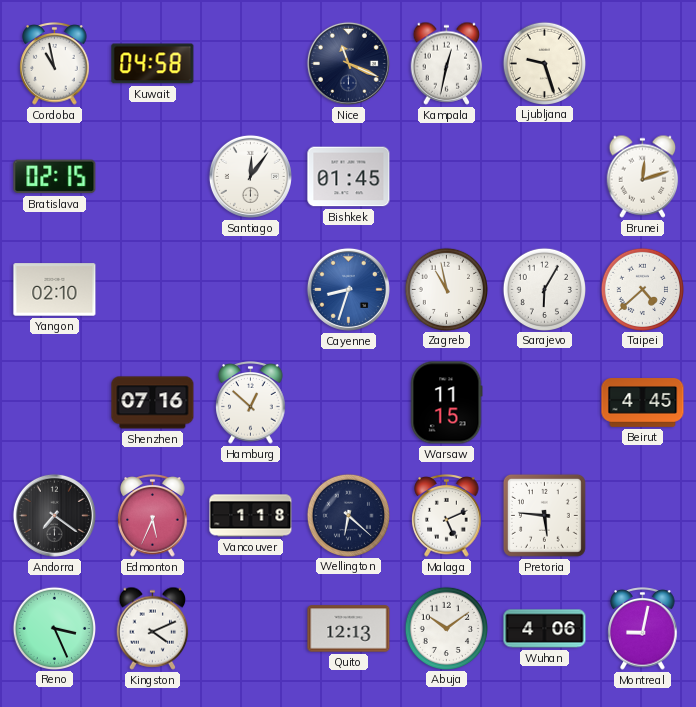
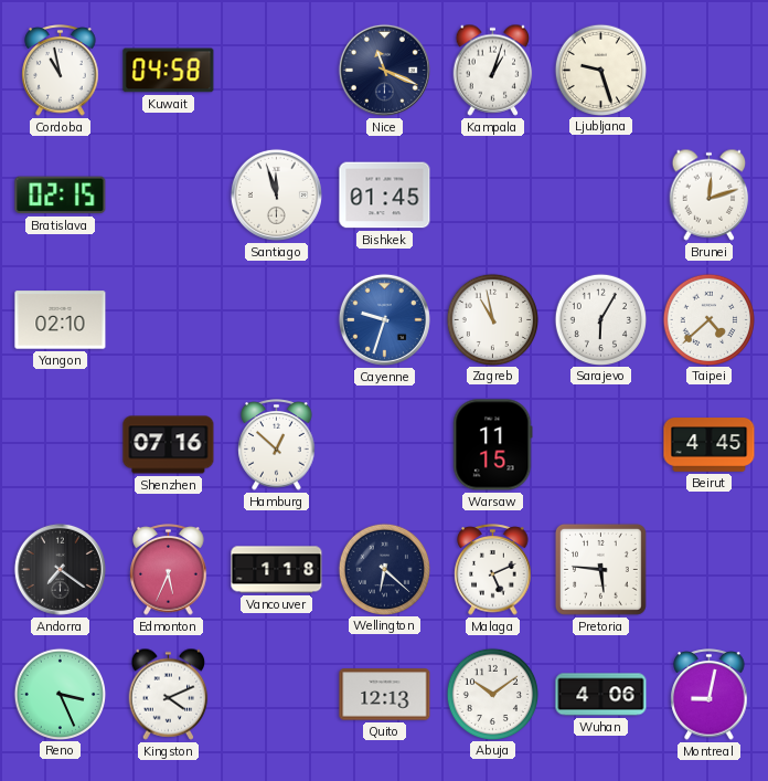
Kampala: 12:32 -> 1:03 (493, 70)
Santiago: 12:06 -> 11:57 (276, 194)
Cayenne: 8:33 -> 9:33 (384, 319)
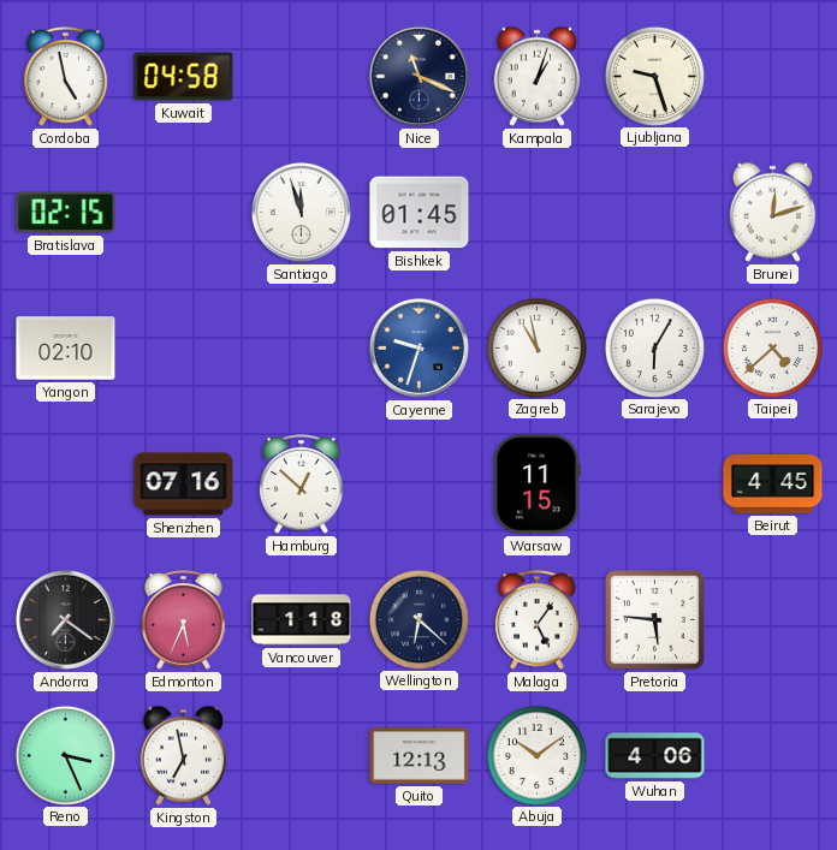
Cordoba: 10:58 -> 4:58 (66, 77)
Malaga: 5:11 -> 5:06 (538, 620)
Kingston: 4:11 -> 6:58 (184, 755)
Montreal: 9:02 -> none (710, 695)
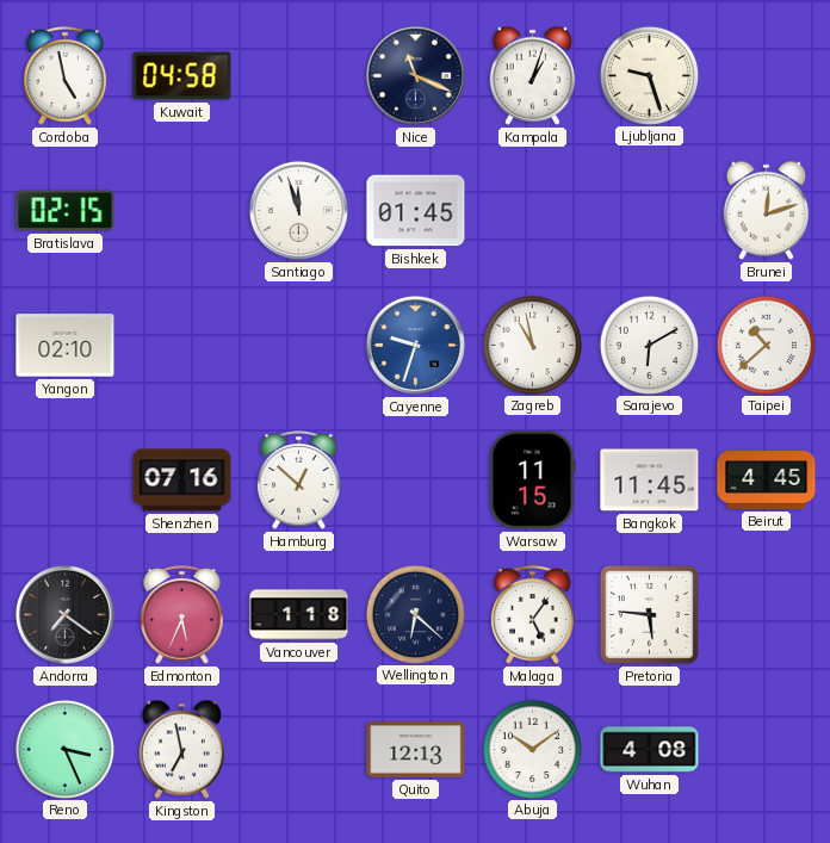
Sarajevo: 6:05 -> 6:10 (649, 345)
Taipei: 4:38 -> 10:38 (766, 345)
Bangkok: none -> 11:45 (650, 481)
Wuhan: 4:06 -> 4:08 (650, 750)
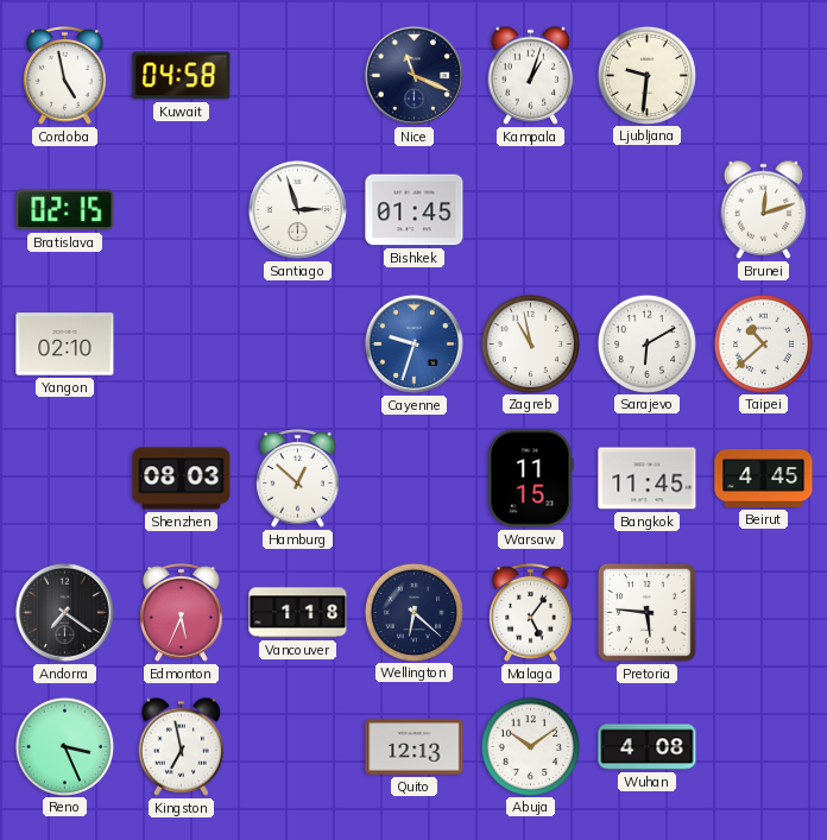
Ljubljana: 9:27 -> 9:31 (646, 75)
Santiago: 11:57 -> 2:57 (297, 209)
Shenzhen: 07:16 -> 08:03 (182, 479)
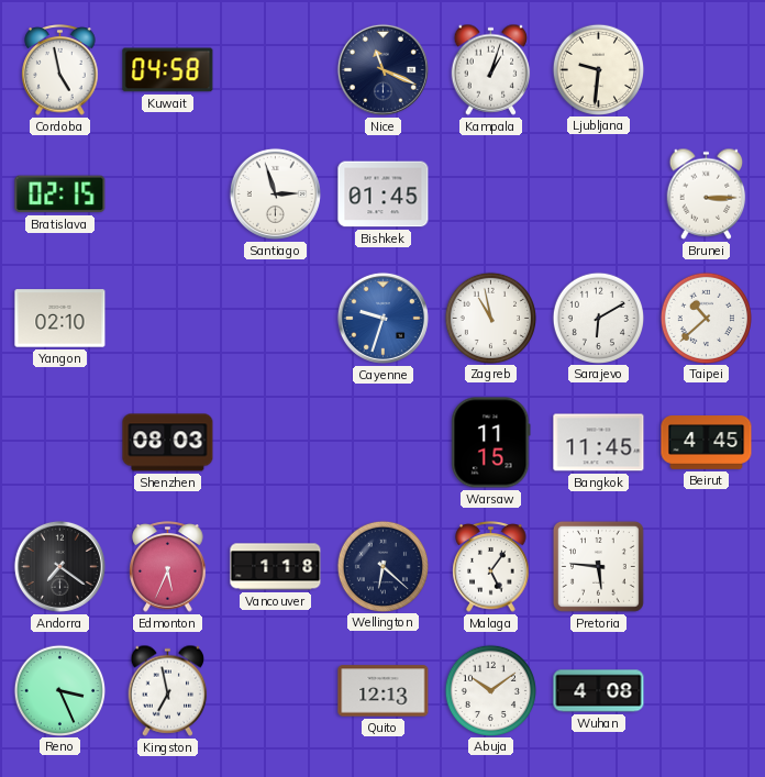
Brunei: 12:12 -> 3:15 (707, 193)
Hamburg: 12:52 -> none (298, 479)
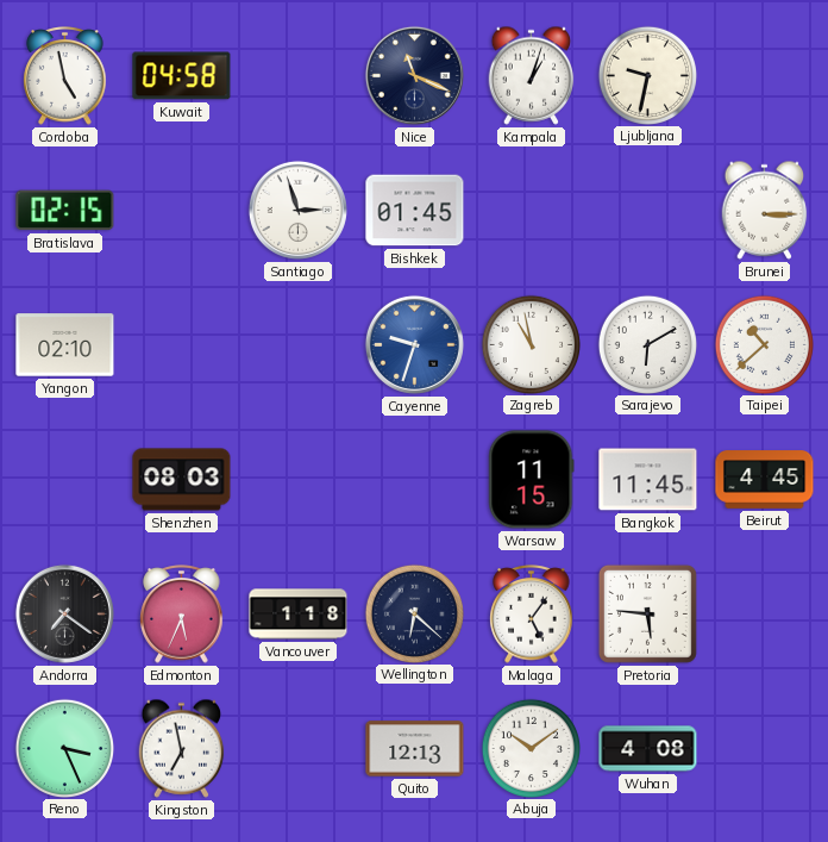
Ljubljana: 9:31 -> 9:32 (647, 75)
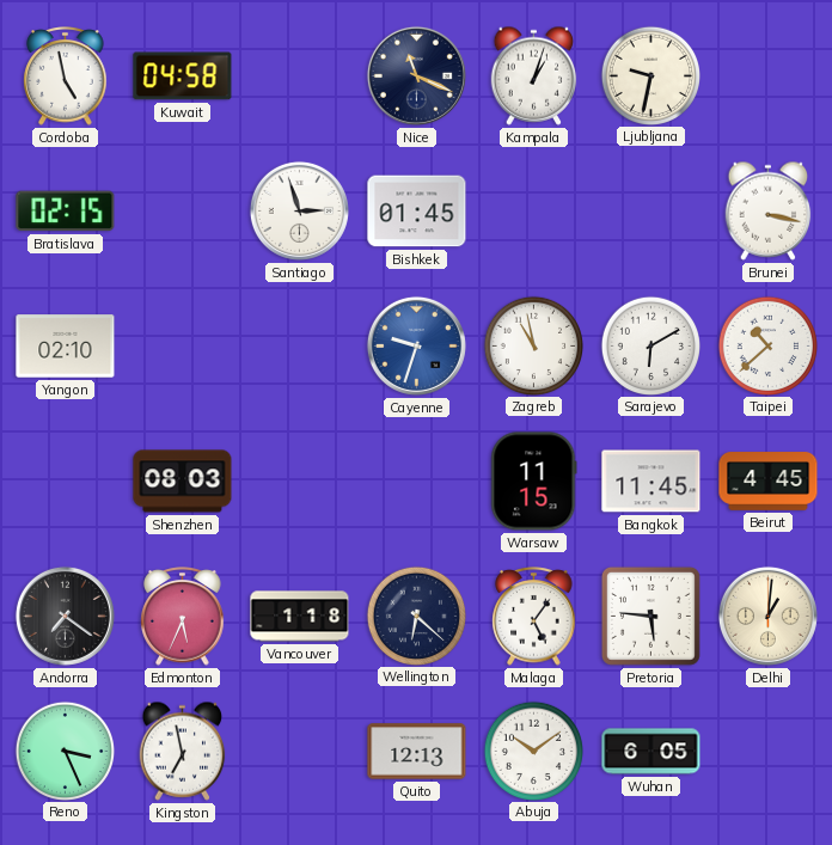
Brunei: 3:15 -> 3:17 (769, 210)
Delhi: none -> 1:01 (767, 616)
Wuhan: 4:08 -> 6:05 (651, 752)
